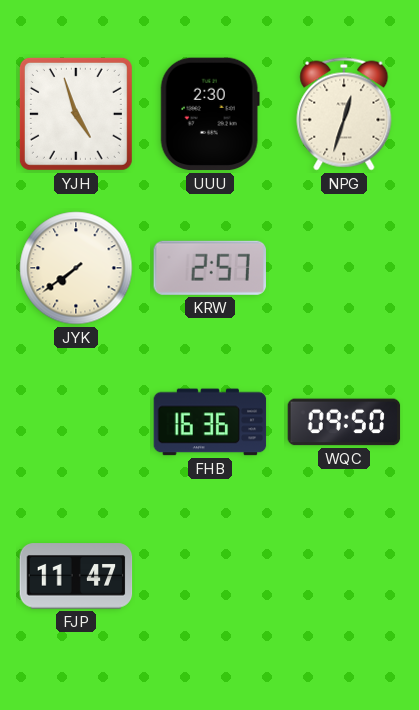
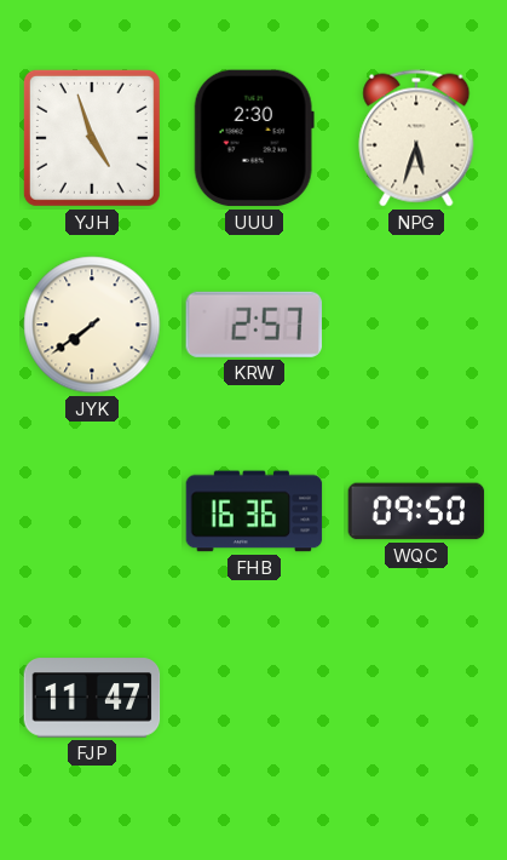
NPG: 12:33 -> 5:33 (416, 138)
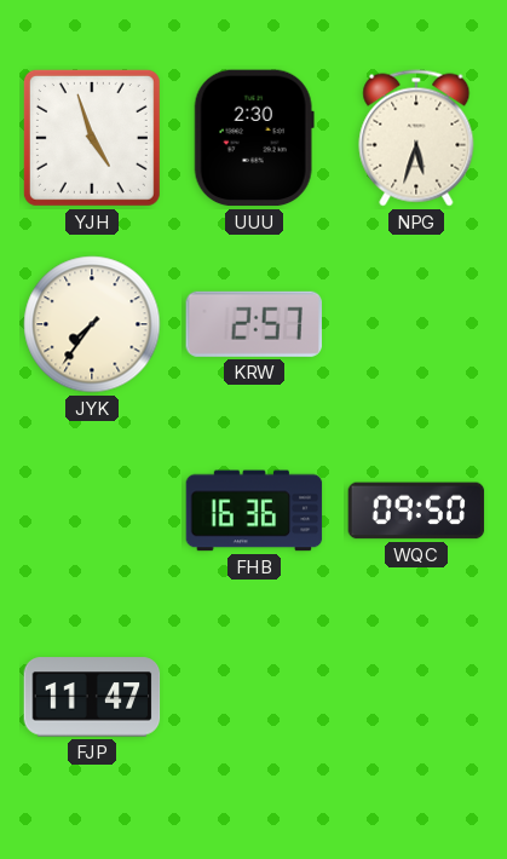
JYK: 7:39 -> 7:36 (92, 324)
